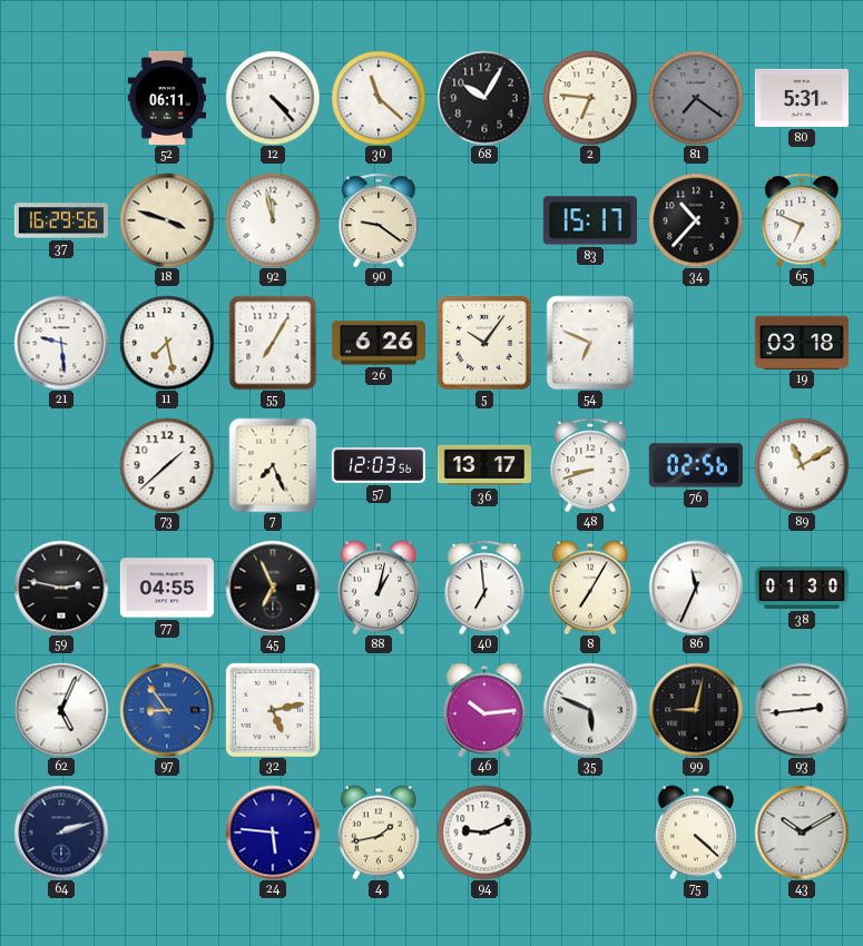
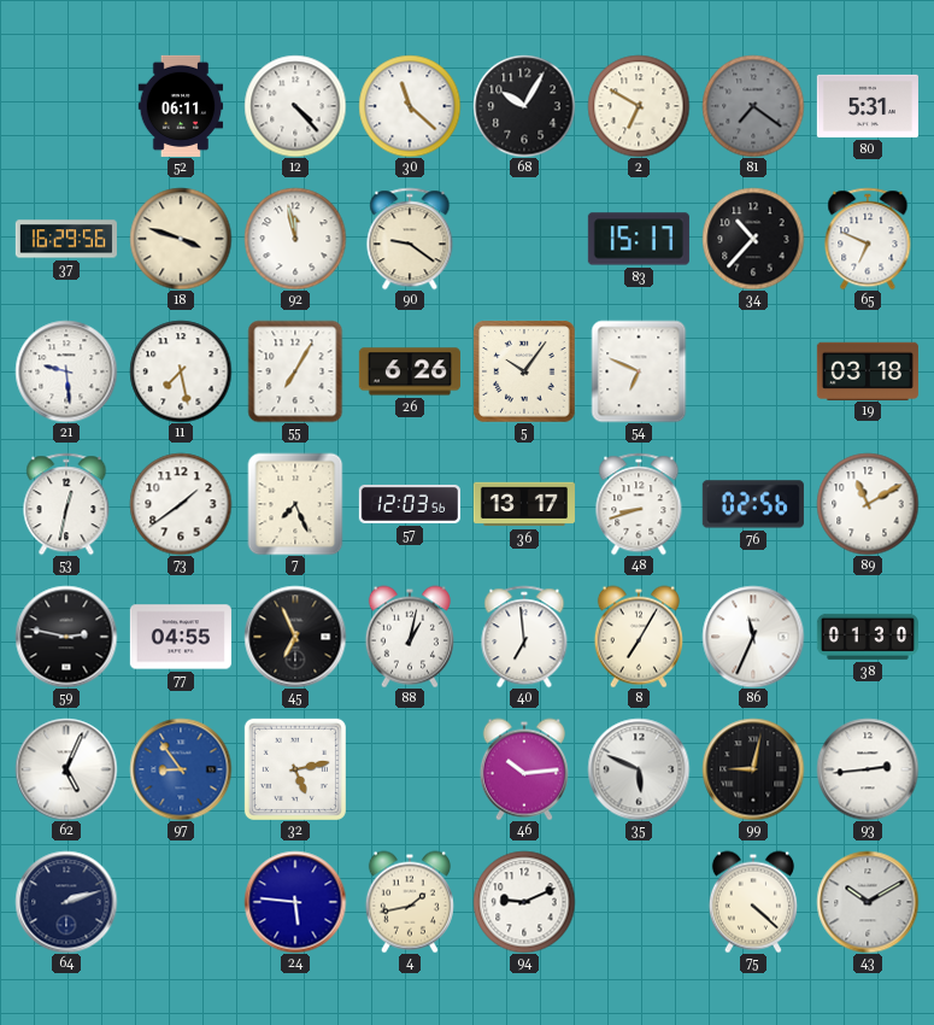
2: 6:46 -> 6:50 (639, 106)
53: none -> 12:32 (66, 504)
73: 1:38 -> 1:39 (181, 504)
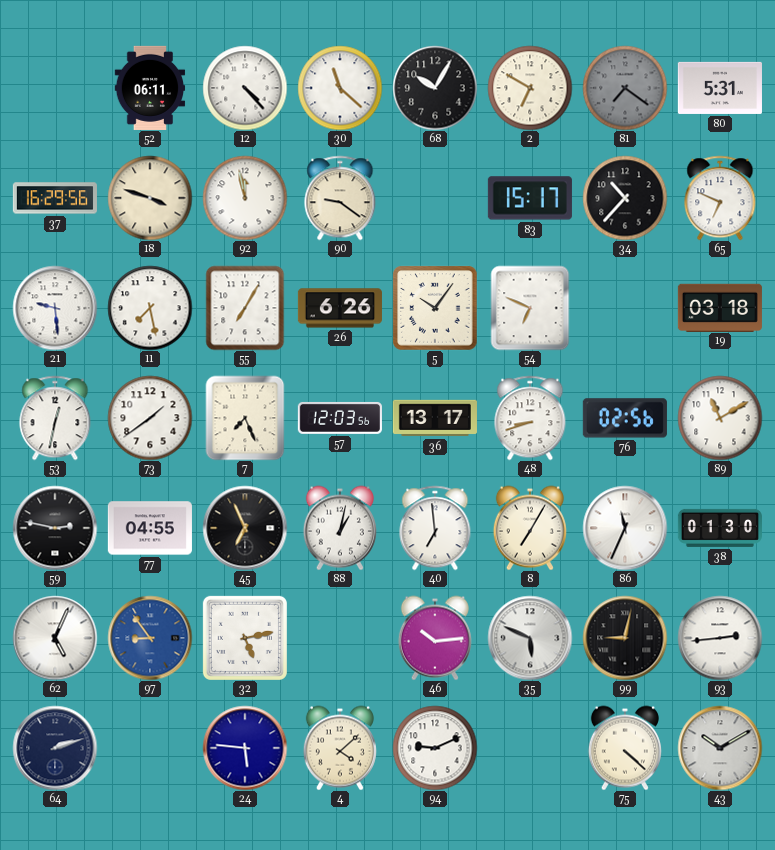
4: 1:43 -> 4:08 (340, 748)
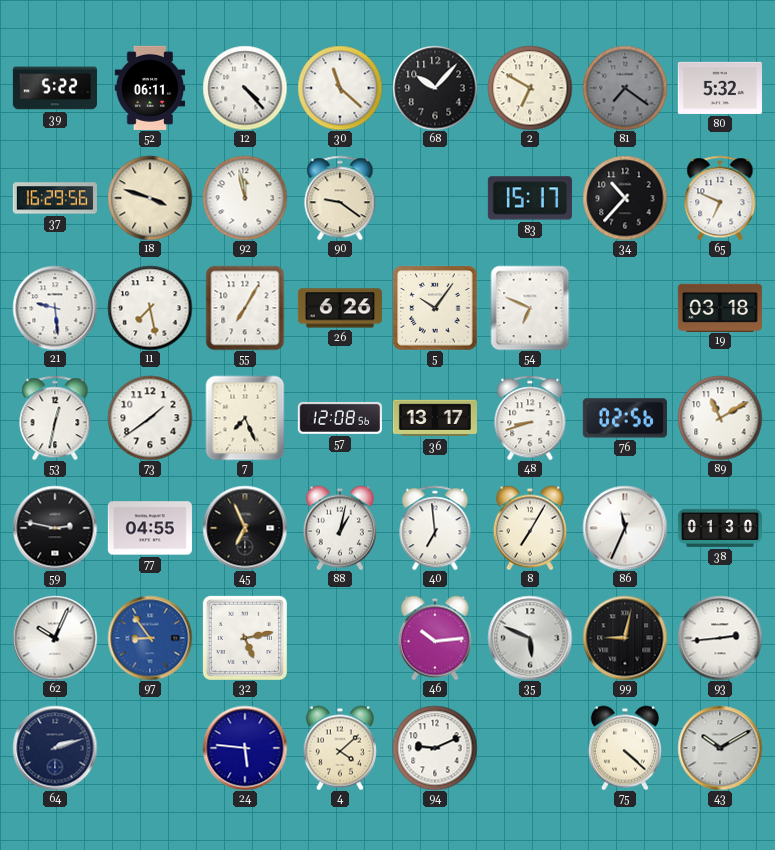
39: none -> 5:22 (55, 88)
68: 10:05 -> 10:07 (435, 88)
80: 5:31 -> 5:32 (720, 88)
57: 12:03 -> 12:08 (340, 418)
62: 5:04 -> 10:04 (55, 638)
